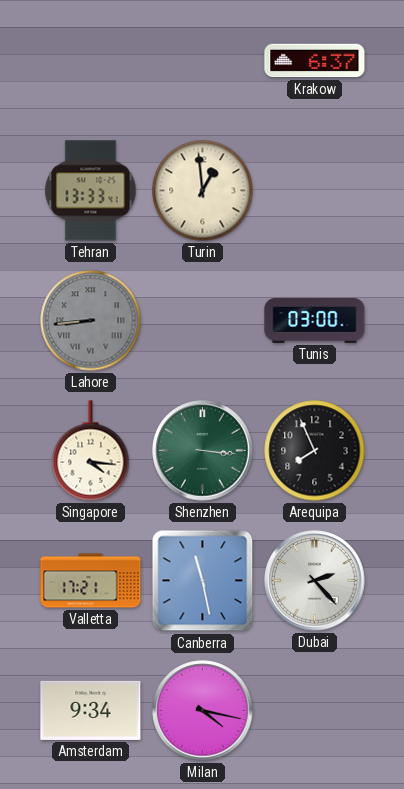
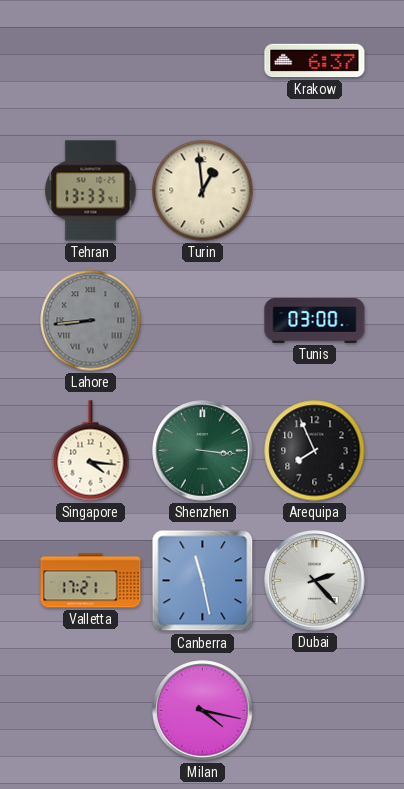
Amsterdam: 9:34 -> none (91, 710)
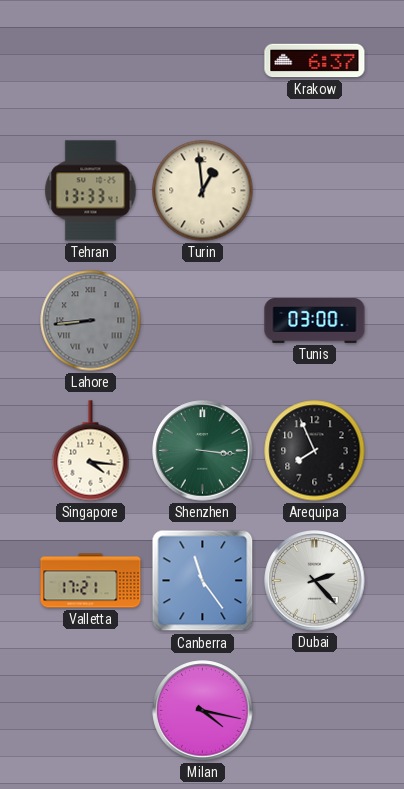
Canberra: 11:28 -> 11:24 (203, 581)
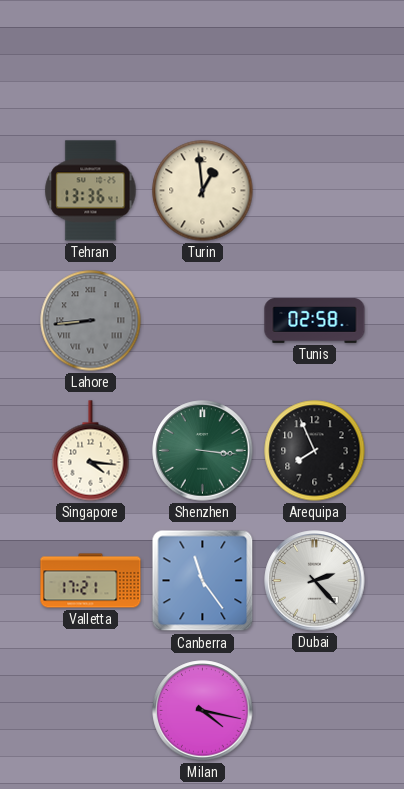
Krakow: 6:37 -> none (315, 61)
Tehran: 13:33 -> 13:36 (91, 191)
Tunis: 03:00 -> 02:58 (315, 320)
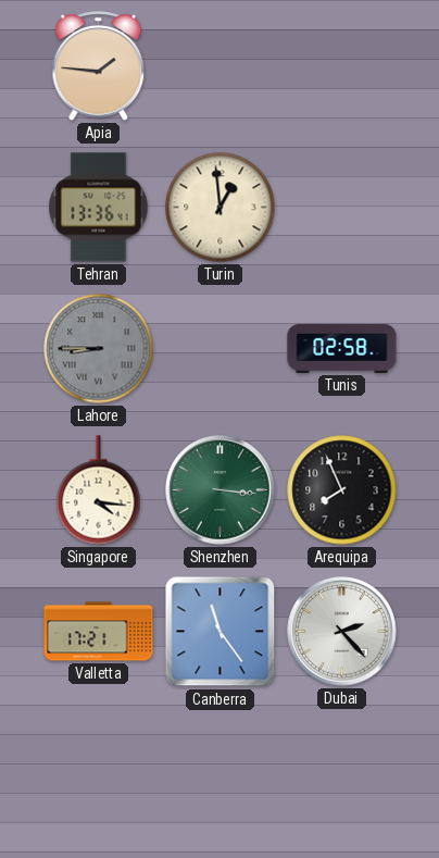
Apia: none -> 1:46 (99, 66)
Lahore: 8:44 -> 8:45 (99, 349)
Milan: 4:17 -> none (203, 711)
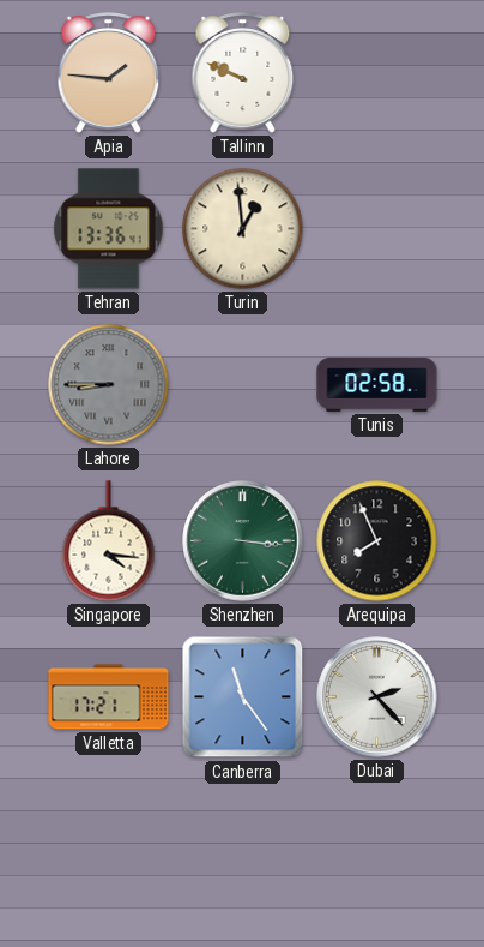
Tallinn: none -> 9:49 (243, 73)
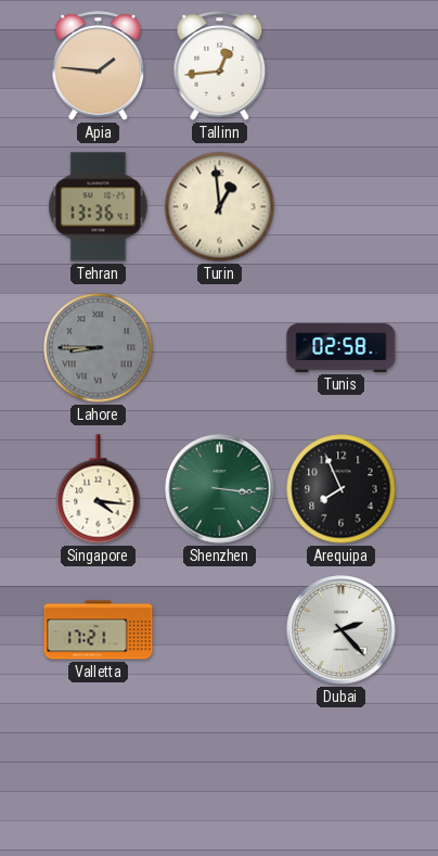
Tallinn: 9:49 -> 12:44 (220, 66)
Canberra: 11:24 -> none (243, 697)
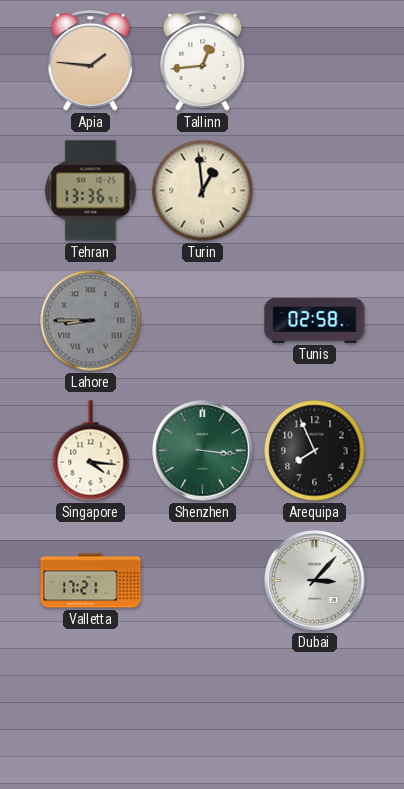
Dubai: 2:23 -> 3:07 (315, 581)
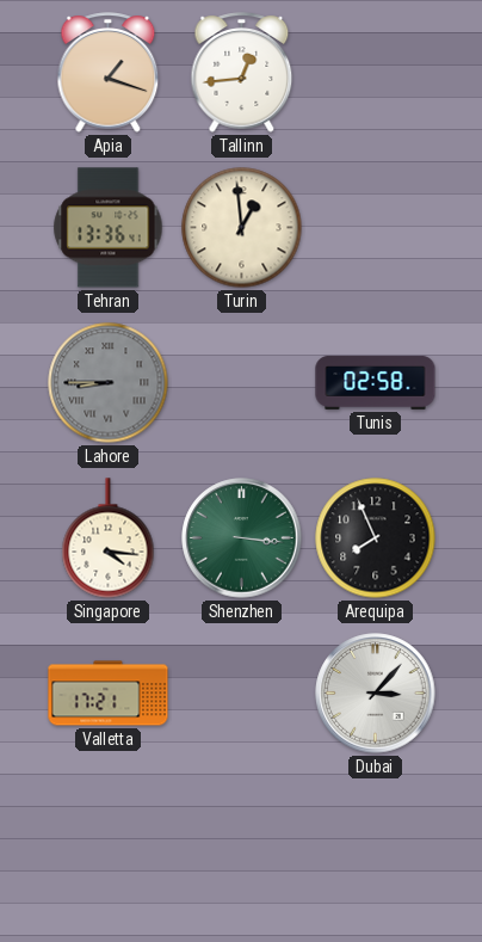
Apia: 1:46 -> 1:18 (109, 73)
